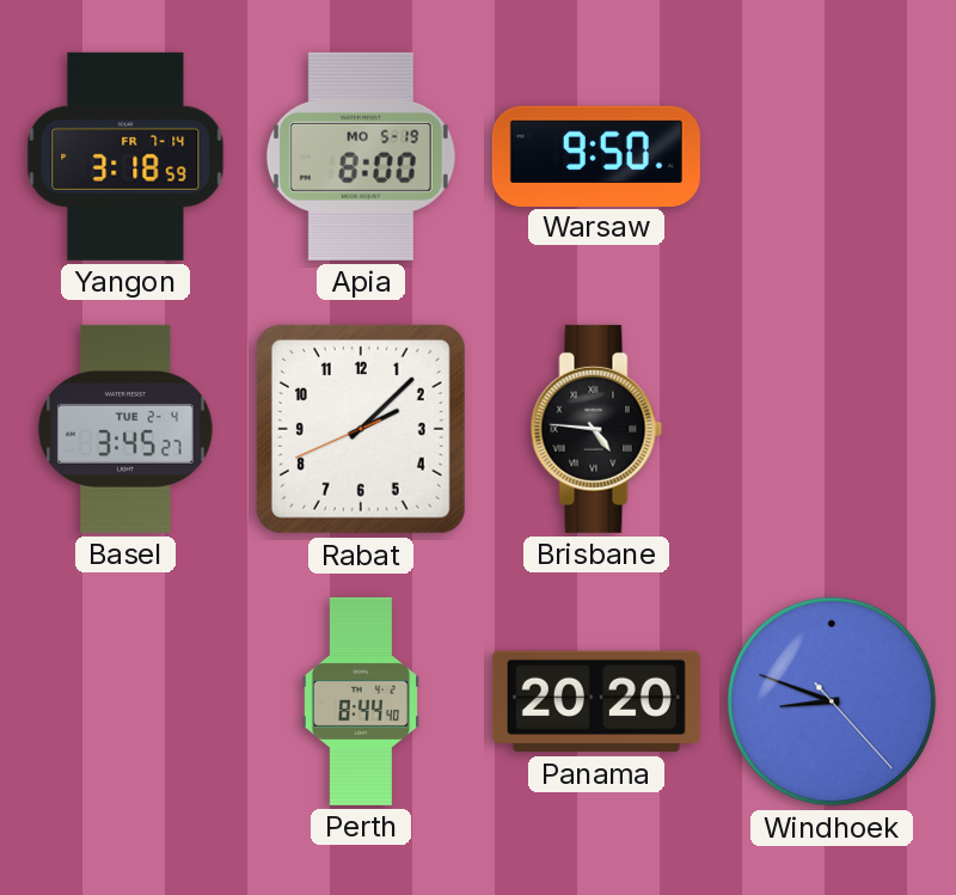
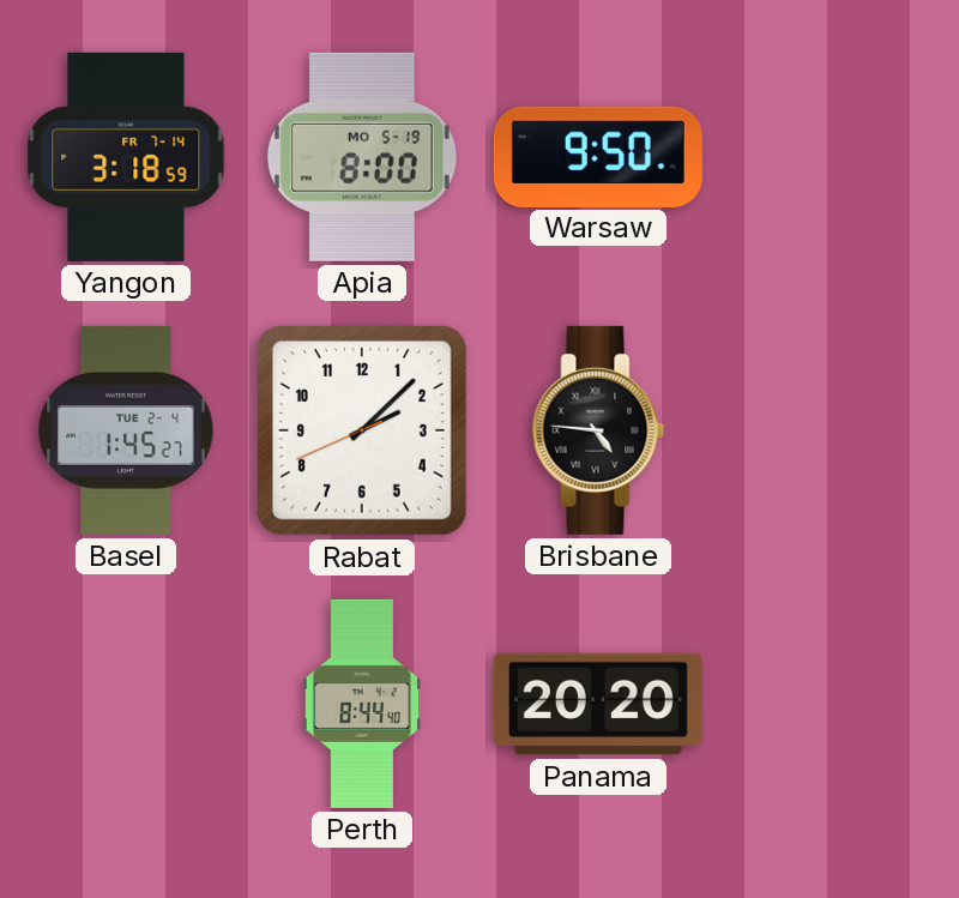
Basel: 3:45 -> 1:45 (126, 430)
Windhoek: 8:48 -> none (832, 701)
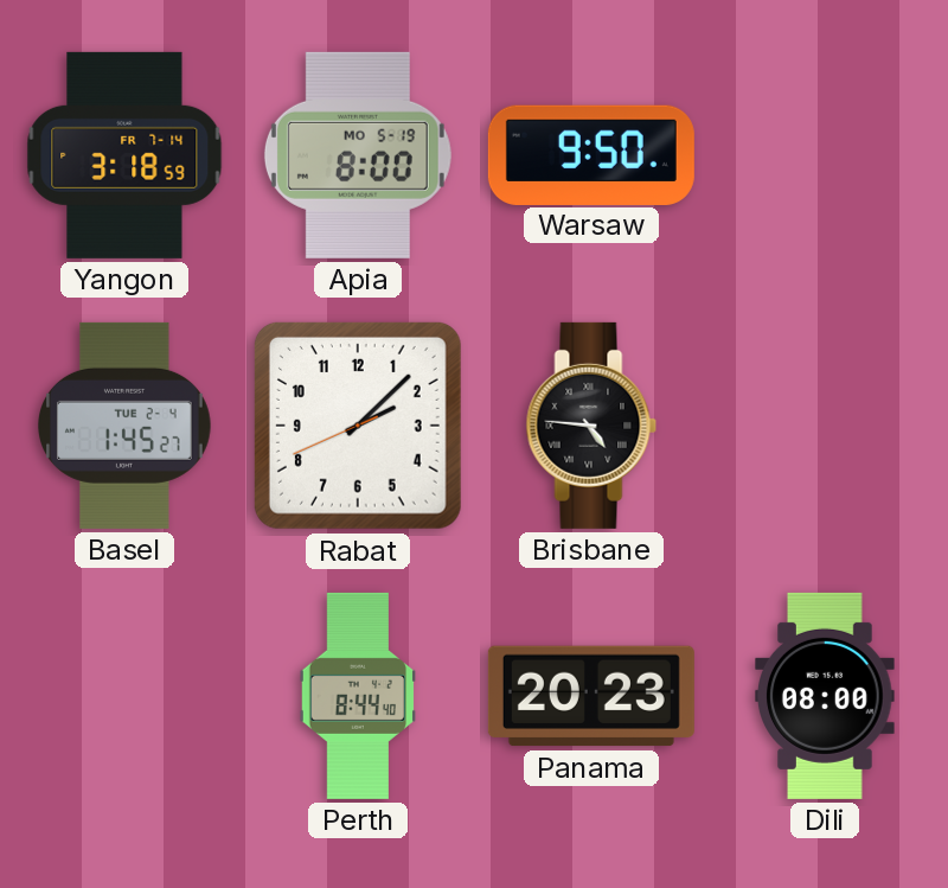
Panama: 20:20 -> 20:23 (591, 696)
Dili: none -> 08:00 (825, 696)
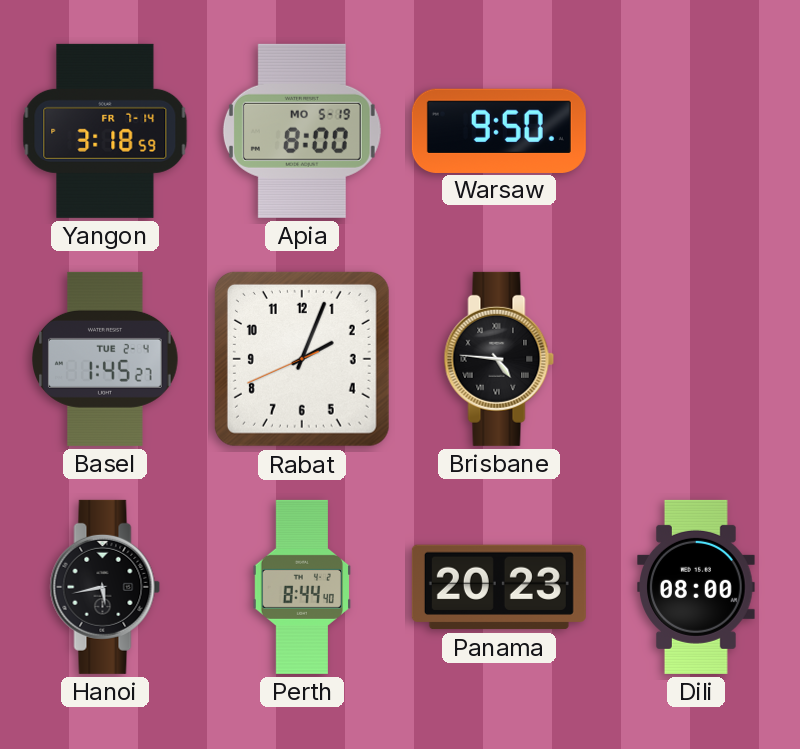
Rabat: 2:07 -> 2:03 (302, 359)
Hanoi: none -> 5:43 (105, 587)
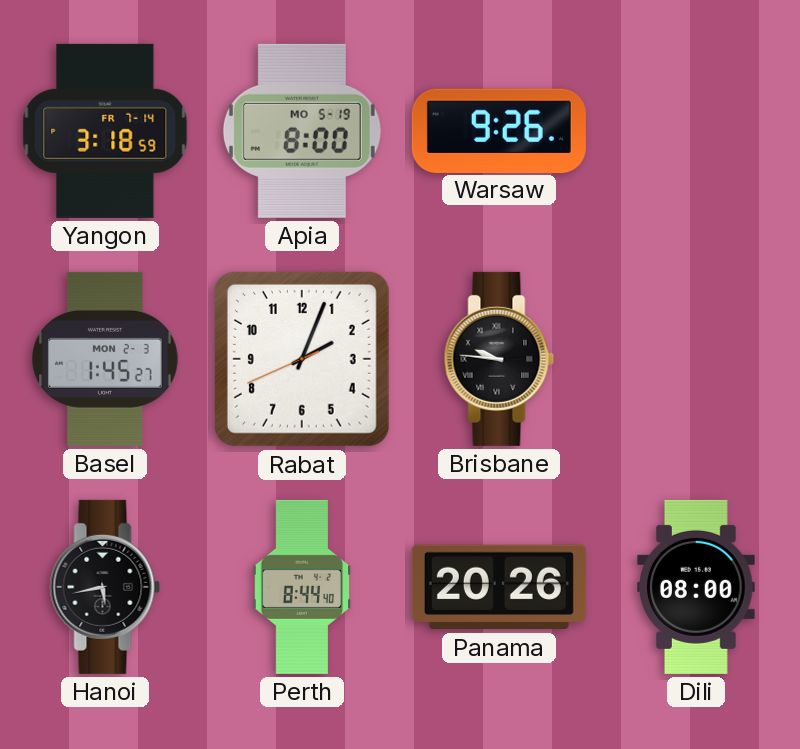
Warsaw: 9:50 -> 9:26 (499, 130)
Basel date: TUE 2-4 -> MON 2-3 (105, 359)
Brisbane: 4:46 -> 9:46 (499, 359)
Panama: 20:23 -> 20:26 (499, 587)
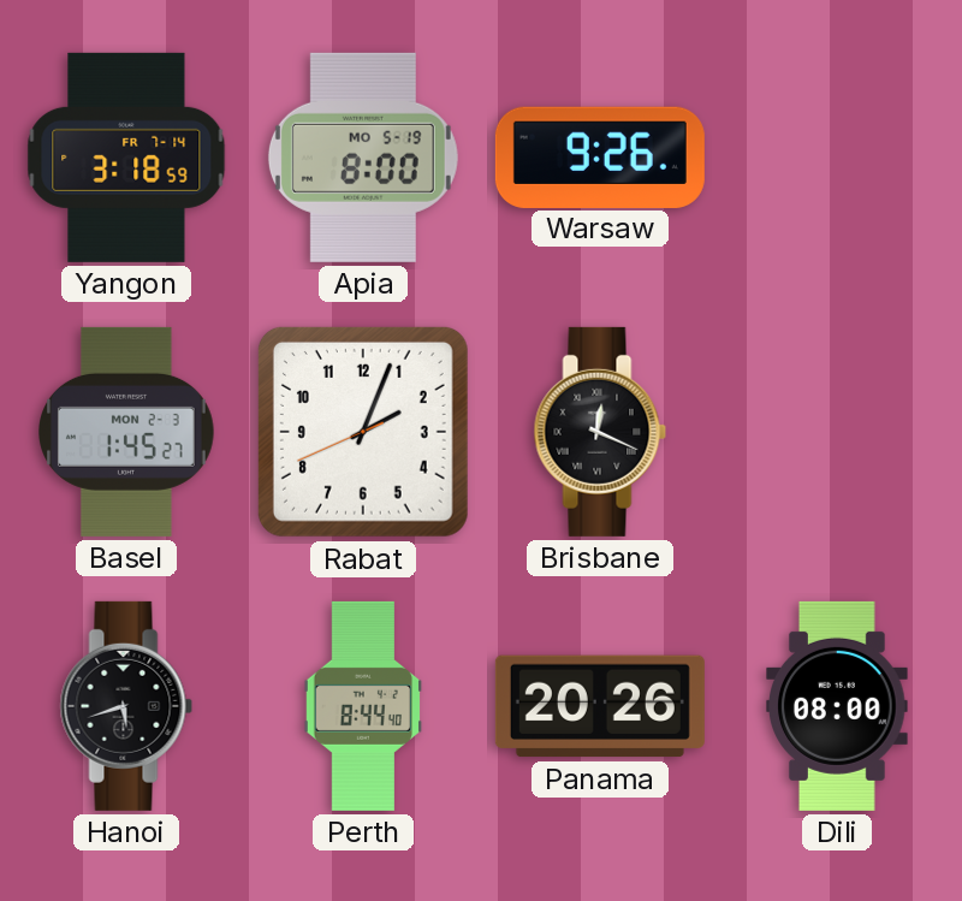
Brisbane: 9:46 -> 12:19 (600, 432)
Hanoi: 5:43 -> 5:42 (126, 706)
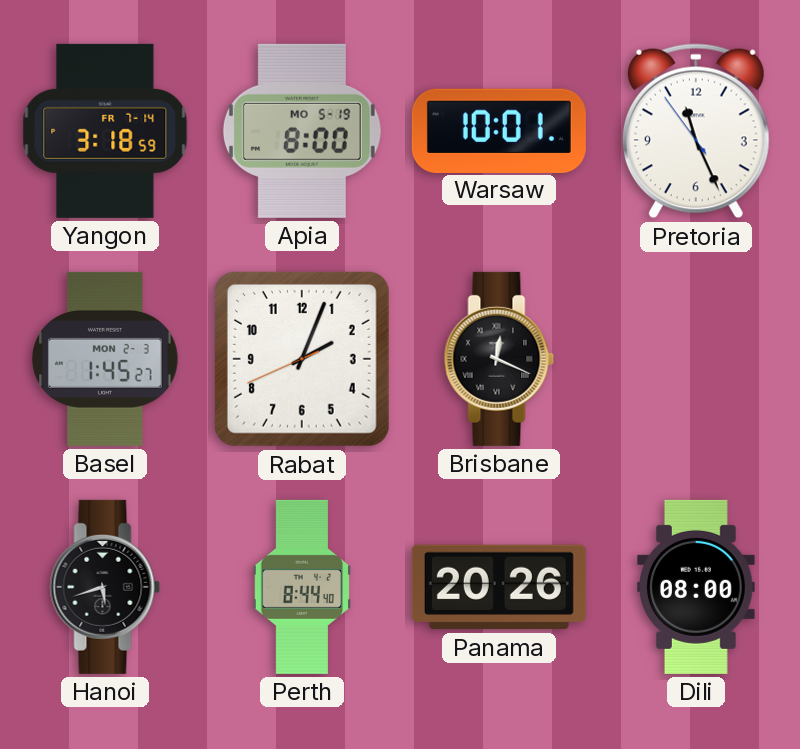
Warsaw: 9:26 -> 10:01 (499, 130)
Pretoria: none -> 11:25 (696, 131)
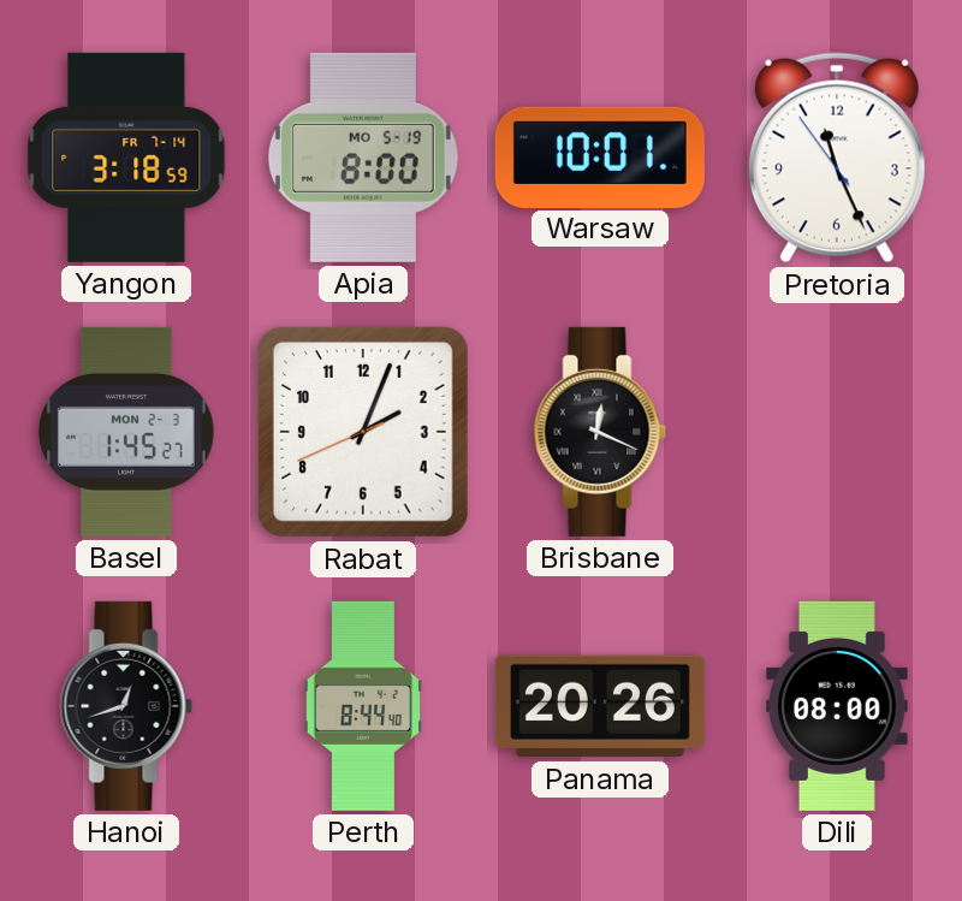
Hanoi: 5:42 -> 12:42 (126, 706)
